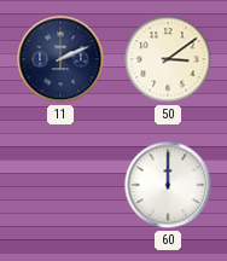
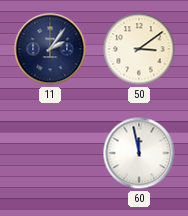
11: 2:11 -> 2:06 (50, 49)
60: 12:00 -> 11:58 (139, 153)
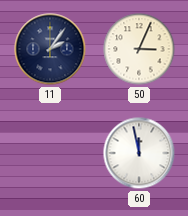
50: 3:09 -> 3:04 (139, 49)
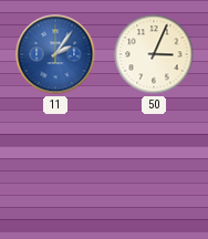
11 dial: navy -> blue (55, 54)
60: 11:58 -> none (139, 153)
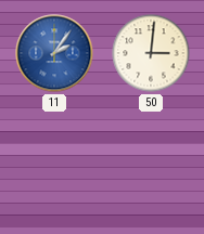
50: 3:04 -> 3:01 (151, 53)
